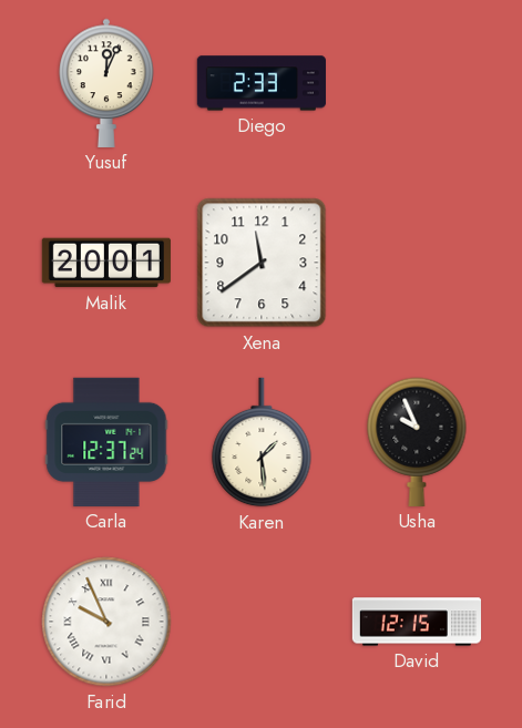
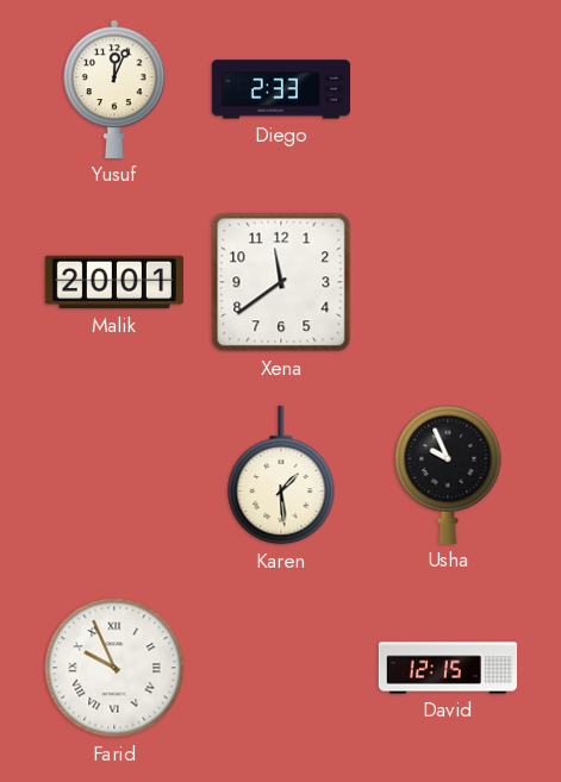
Carla: 12:37 -> none (106, 442)
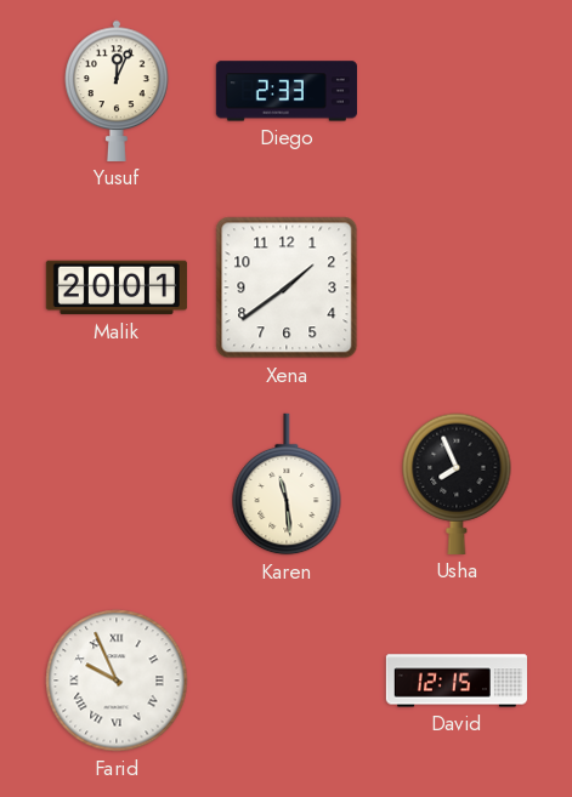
Xena: 11:39 -> 1:39 (287, 288)
Karen: 1:29 -> 11:29 (287, 484)
Usha: 9:56 -> 7:56 (457, 484)
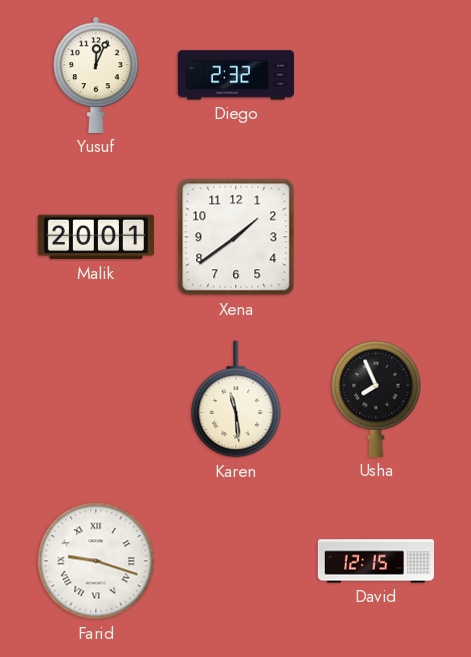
Diego: 2:33 -> 2:32 (236, 75)
Farid: 9:56 -> 9:18 (96, 561)
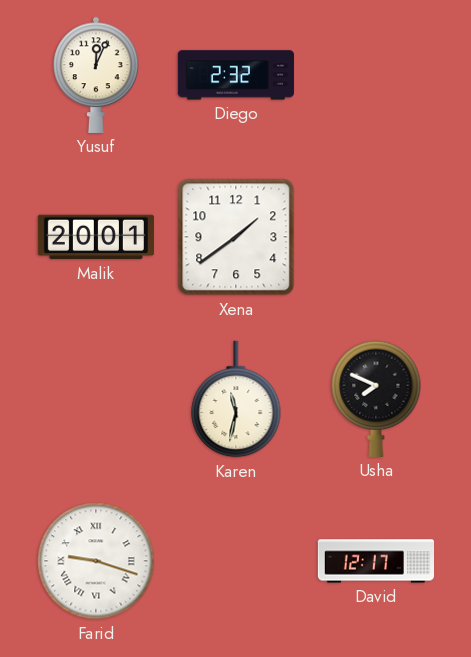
Karen: 11:29 -> 11:32 (236, 399)
Usha: 7:56 -> 7:49 (376, 399)
David: 12:15 -> 12:17 (375, 561)
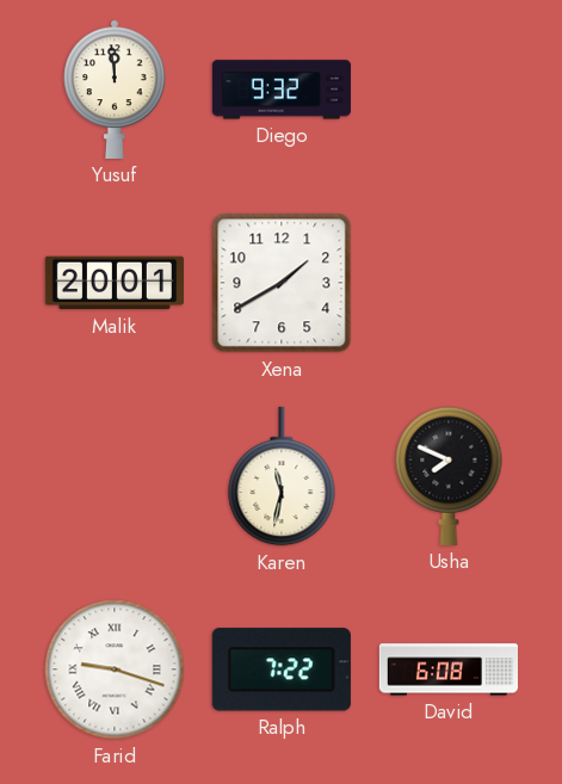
Yusuf: 12:04 -> 11:59 (115, 89)
Diego: 2:32 -> 9:32 (282, 89)
Xena: 1:39 -> 1:40 (282, 283)
Ralph: none -> 7:22 (282, 669)
David: 12:17 -> 6:08 (447, 669)
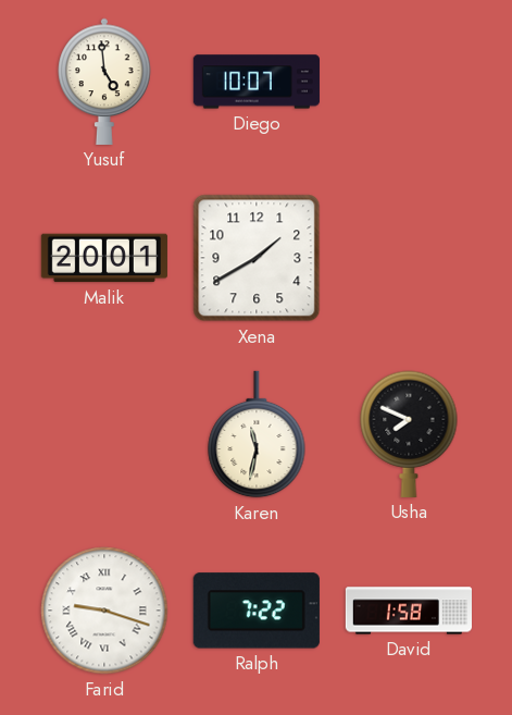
Yusuf: 11:59 -> 4:59 (104, 82)
Diego: 9:32 -> 10:07 (257, 82)
David: 6:08 -> 1:58 (408, 611)
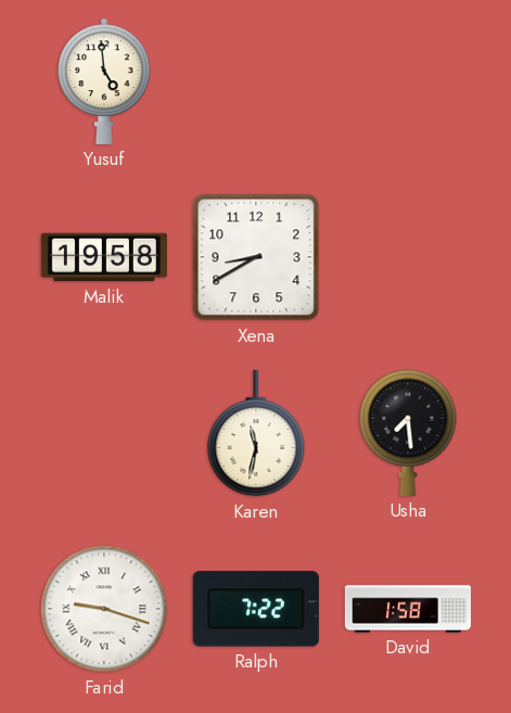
Diego: 10:07 -> none (257, 82)
Malik: 20:01 -> 19:58 (104, 257)
Xena: 1:40 -> 8:40 (256, 257)
Usha: 7:49 -> 7:29 (408, 433)
